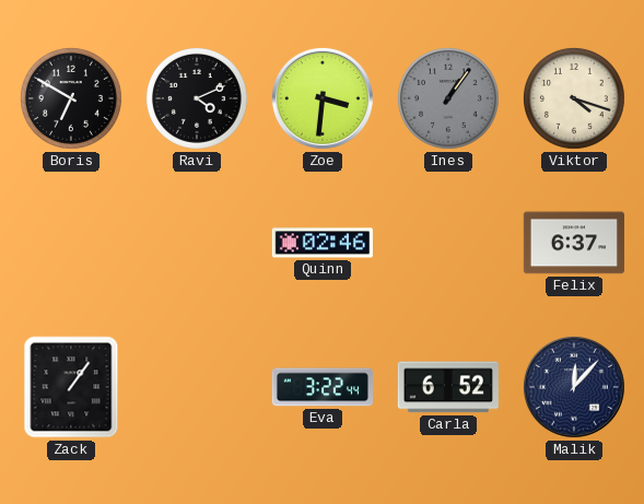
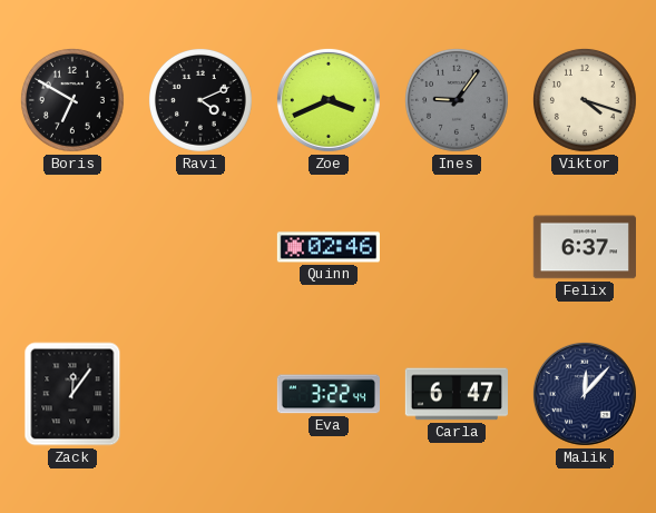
Zoe: 3:31 -> 3:41 (329, 100)
Ines: 1:06 -> 9:06 (457, 100)
Zack: 1:06 -> 12:06 (72, 394)
Carla: 6:52 -> 6:47 (457, 394)
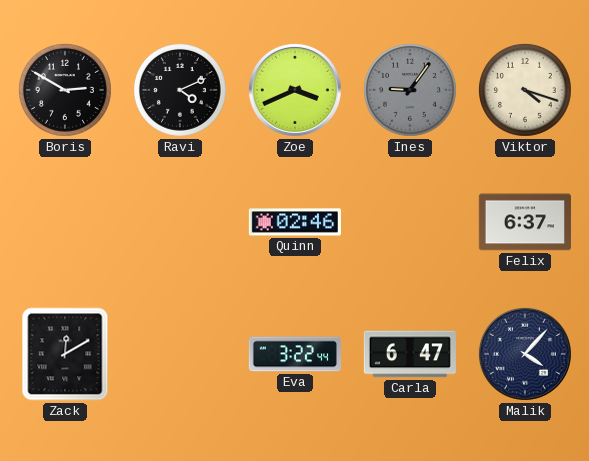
Boris: 6:50 -> 2:50 (65, 90)
Zack: 12:06 -> 12:10 (65, 354)
Malik: 12:07 -> 4:07 (525, 354)
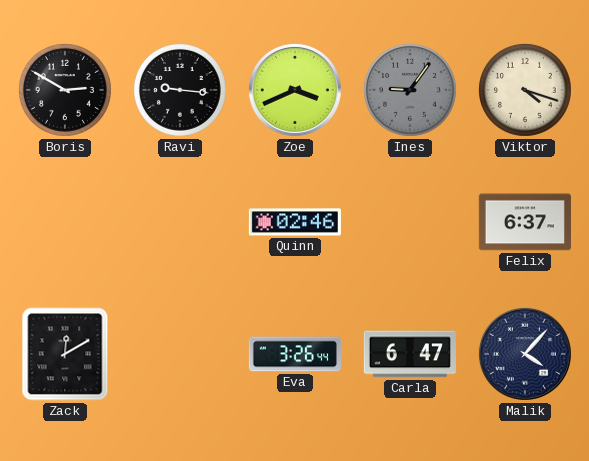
Ravi: 4:11 -> 9:16 (180, 90)
Eva: 3:22 -> 3:26 (294, 354)
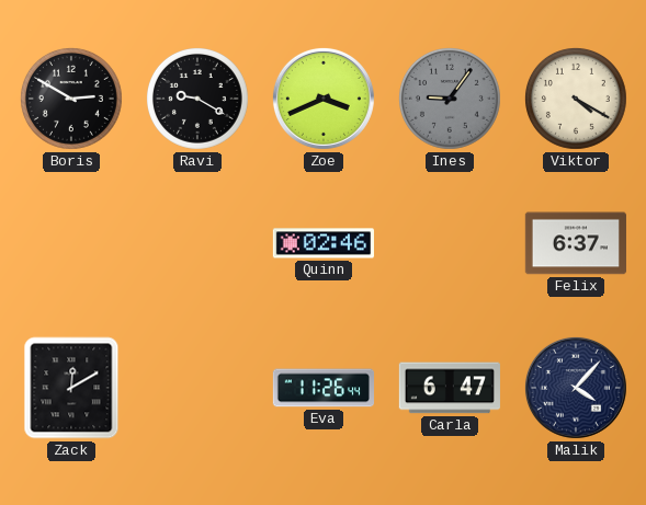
Ravi: 9:16 -> 9:20 (197, 99)
Viktor: 4:18 -> 4:20 (576, 99)
Eva: 3:26 -> 11:26 (322, 388)
